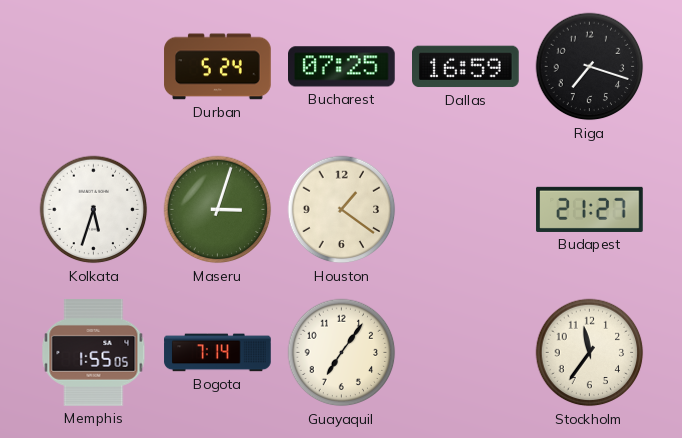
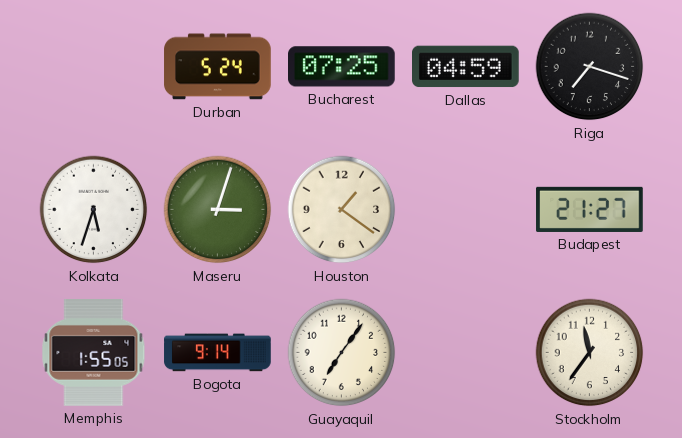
Dallas: 16:59 -> 04:59 (466, 67)
Bogota: 7:14 -> 9:14 (218, 353)
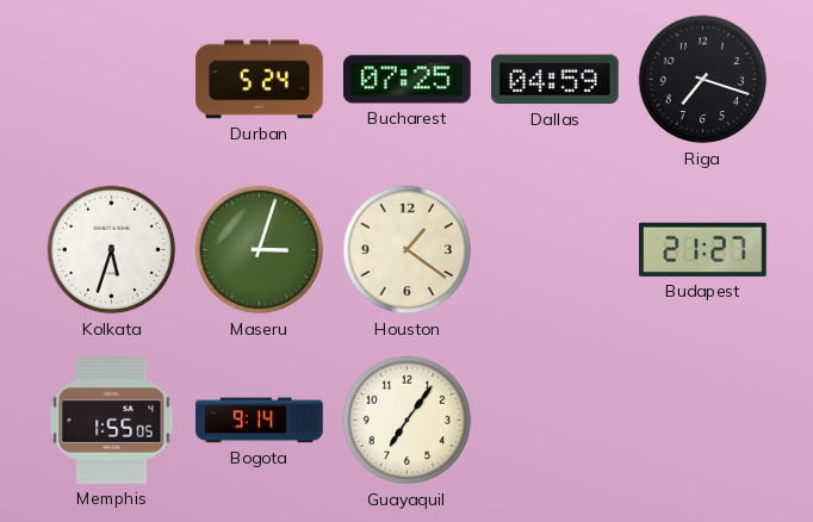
Stockholm: 11:36 -> none (590, 353)
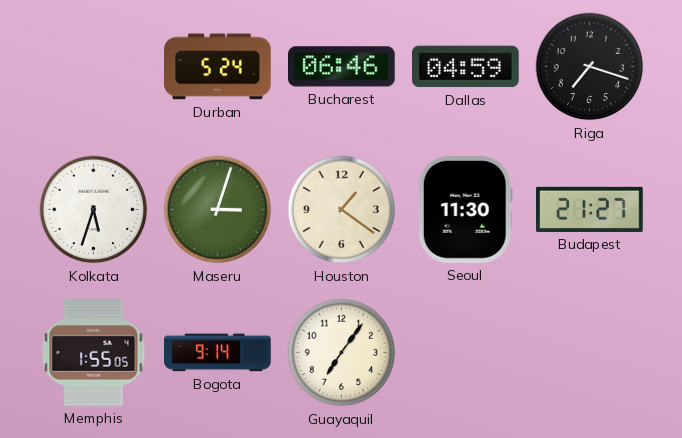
Bucharest: 07:25 -> 06:46 (342, 67)
Seoul: none -> 11:30 (465, 210)
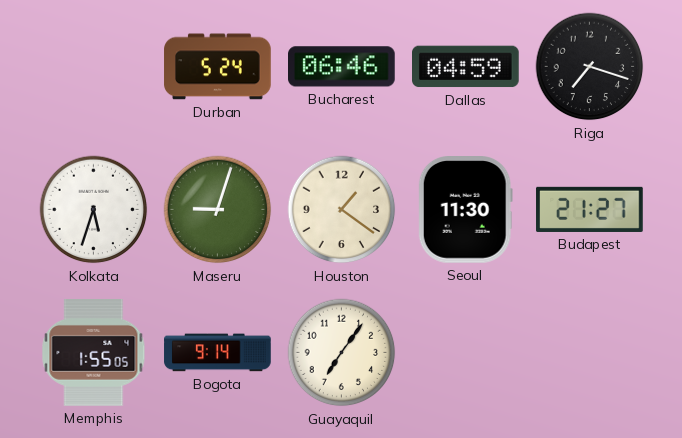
Maseru: 3:03 -> 9:03 (218, 210)
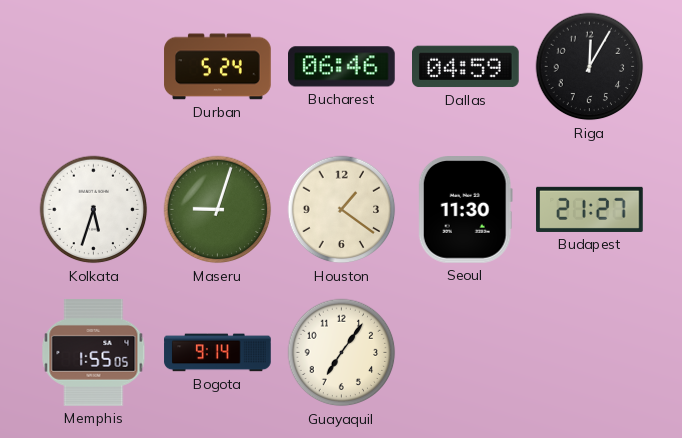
Riga: 7:18 -> 12:05 (590, 67)
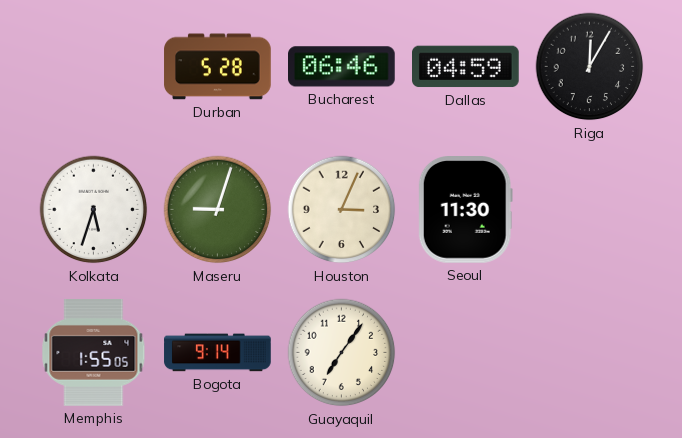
Durban: 5:24 -> 5:28 (218, 67)
Houston: 1:21 -> 3:04 (342, 210)
Budapest: 21:27 -> none (590, 209)
